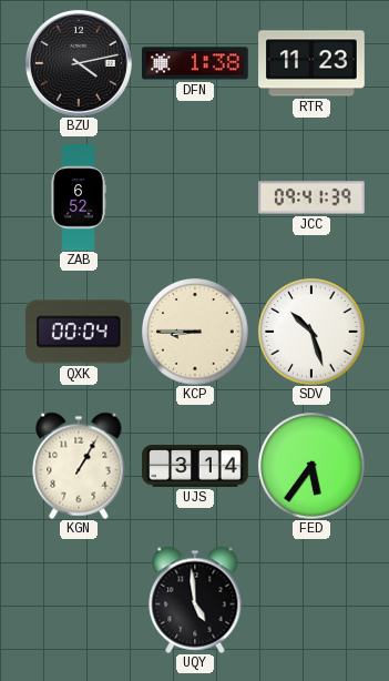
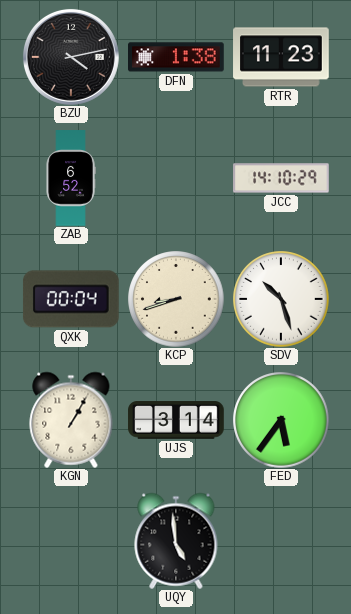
JCC: 09:41 -> 14:10 (281, 178)
KCP: 8:45 -> 8:42 (176, 299)
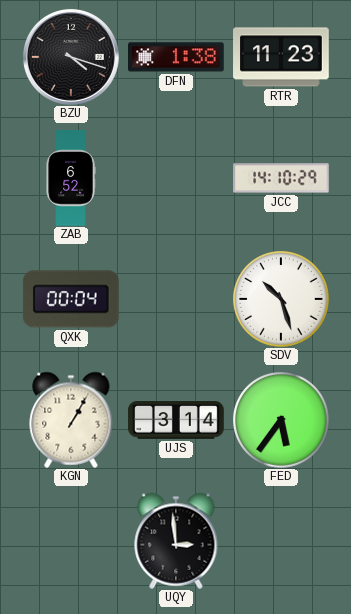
BZU: 4:13 -> 4:18 (71, 57)
KCP: 8:42 -> none (176, 299)
UQY: 4:59 -> 2:59 (176, 541)
